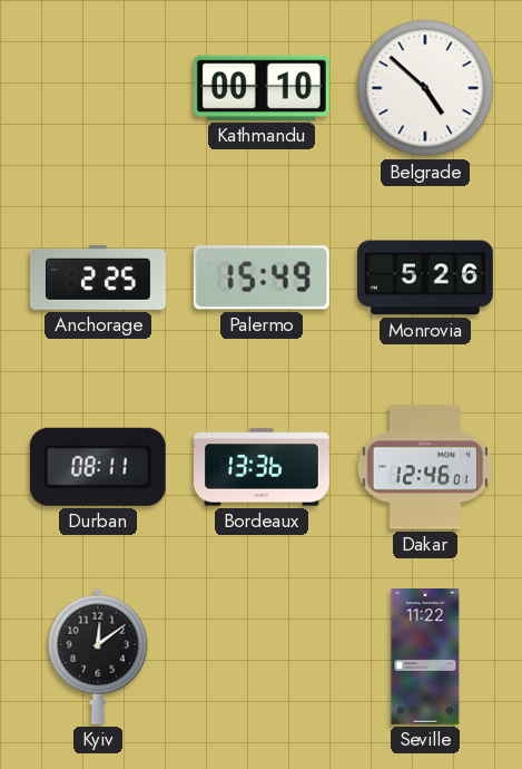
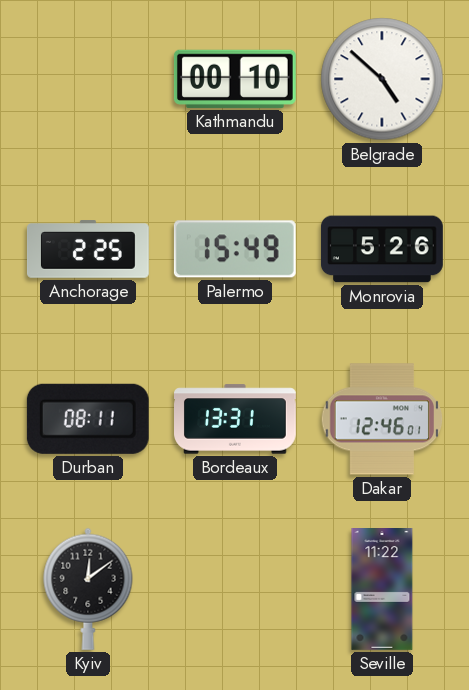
Bordeaux: 13:36 -> 13:31 (236, 419)
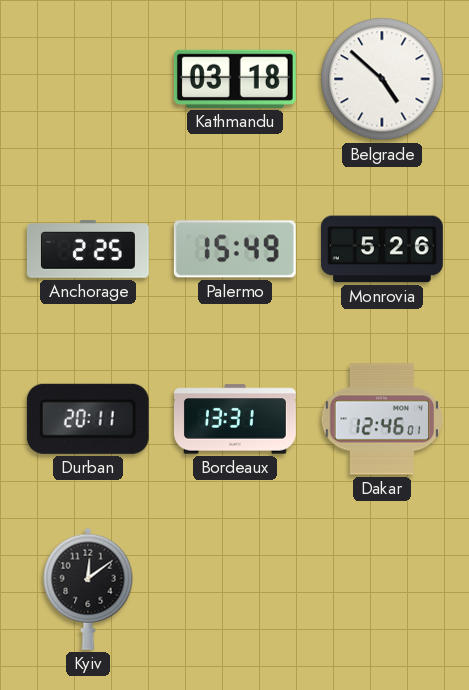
Kathmandu: 00:10 -> 03:18 (235, 79)
Durban: 08:11 -> 20:11 (88, 419)
Seville: 11:22 -> none (382, 590)
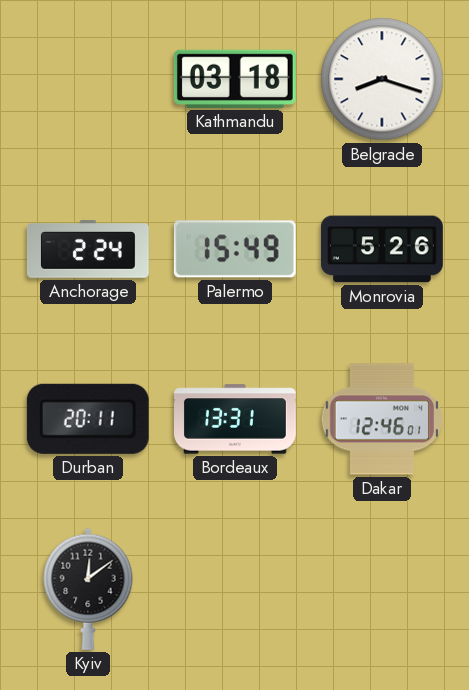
Belgrade: 4:52 -> 8:18 (382, 79)
Anchorage: 2:25 -> 2:24 (88, 249)
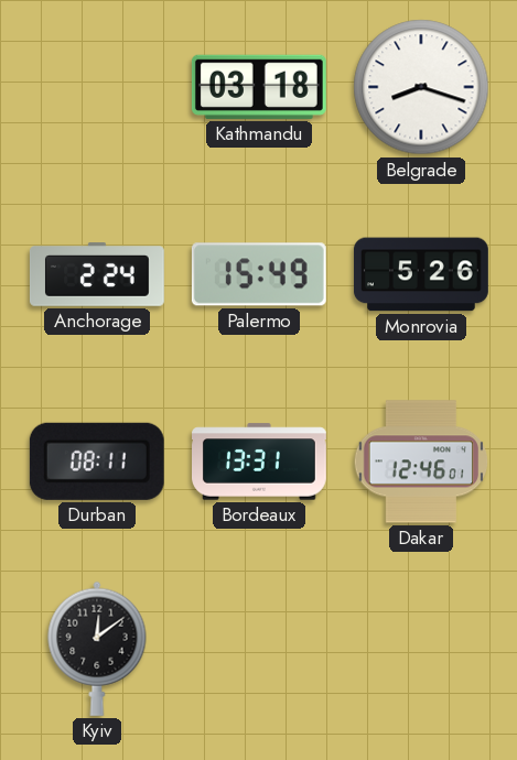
Durban: 20:11 -> 08:11 (97, 462)
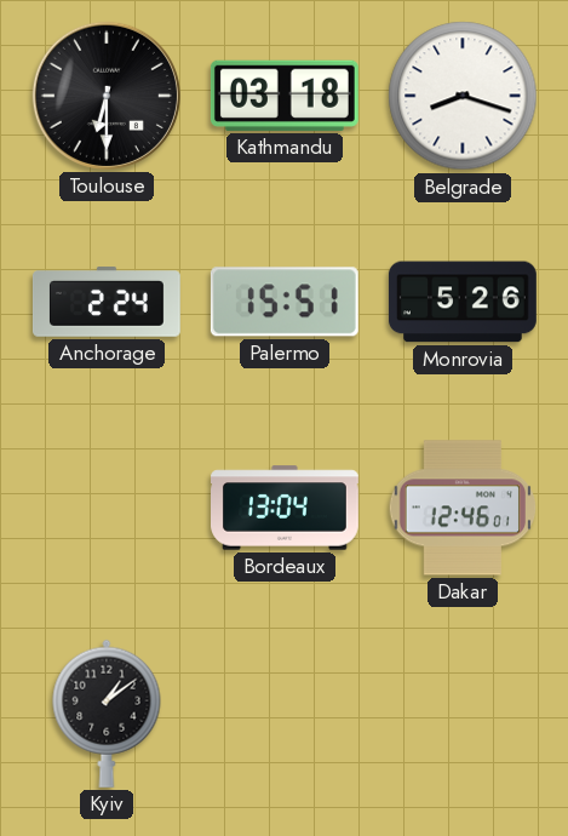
Toulouse: none -> 6:30 (107, 96)
Palermo: 15:49 -> 15:51 (285, 302)
Durban: 08:11 -> none (97, 462)
Bordeaux: 13:31 -> 13:04 (286, 508)
Kyiv: 12:09 -> 1:09 (107, 714)
